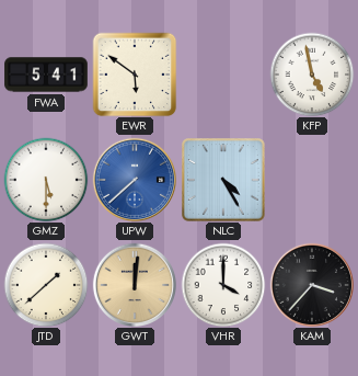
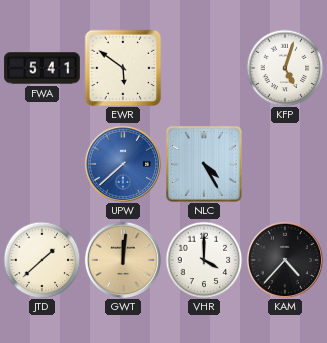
KFP: 4:58 -> 5:03 (285, 68)
GMZ: 5:30 -> none (46, 180)
KAM: 3:37 -> 4:37 (284, 259)
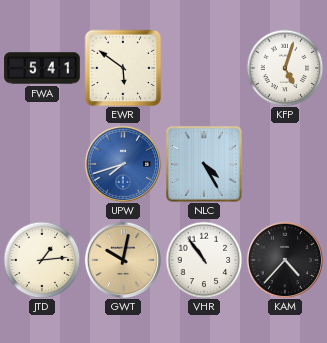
UPW: 7:38 -> 7:42 (122, 163)
JTD: 1:38 -> 1:14 (42, 260)
GWT: 12:01 -> 10:02 (122, 259)
VHR: 4:00 -> 10:54 (204, 260)
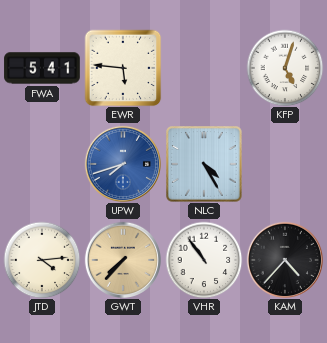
EWR: 5:51 -> 5:46 (123, 68)
JTD: 1:14 -> 4:14 (42, 260)
GWT: 10:02 -> 7:37 (122, 259)
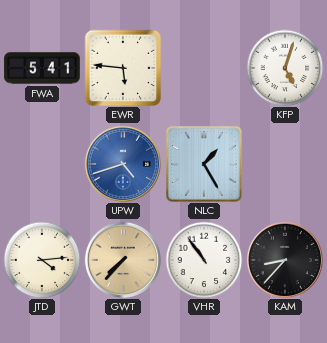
UPW: 7:42 -> 4:42 (122, 163)
NLC: 4:25 -> 1:25 (205, 165)
KAM: 4:37 -> 8:37 (284, 259)
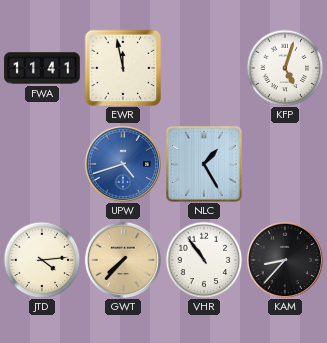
FWA: 5:41 -> 11:41 (42, 68)
EWR: 5:46 -> 11:58 (123, 68)
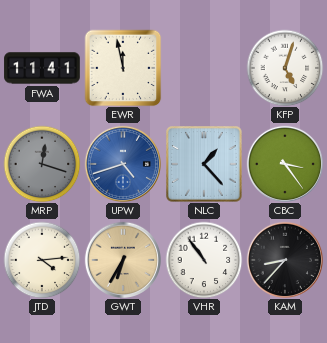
MRP: none -> 12:18 (42, 164)
NLC: 1:25 -> 1:23 (205, 165)
CBC: none -> 3:24 (284, 163)
GWT: 7:37 -> 6:35 (122, 259)
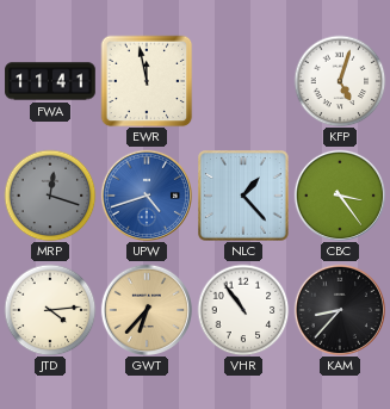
GWT: 6:35 -> 6:37 (146, 309)
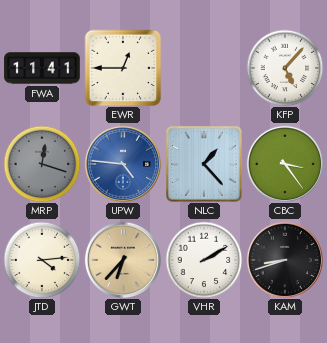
EWR: 11:58 -> 12:45 (123, 68)
KFP: 5:03 -> 5:07 (285, 68)
UPW: 4:42 -> 4:46 (122, 163)
VHR: 10:54 -> 2:10 (204, 260)
KAM: 8:37 -> 8:42 (284, 259)
